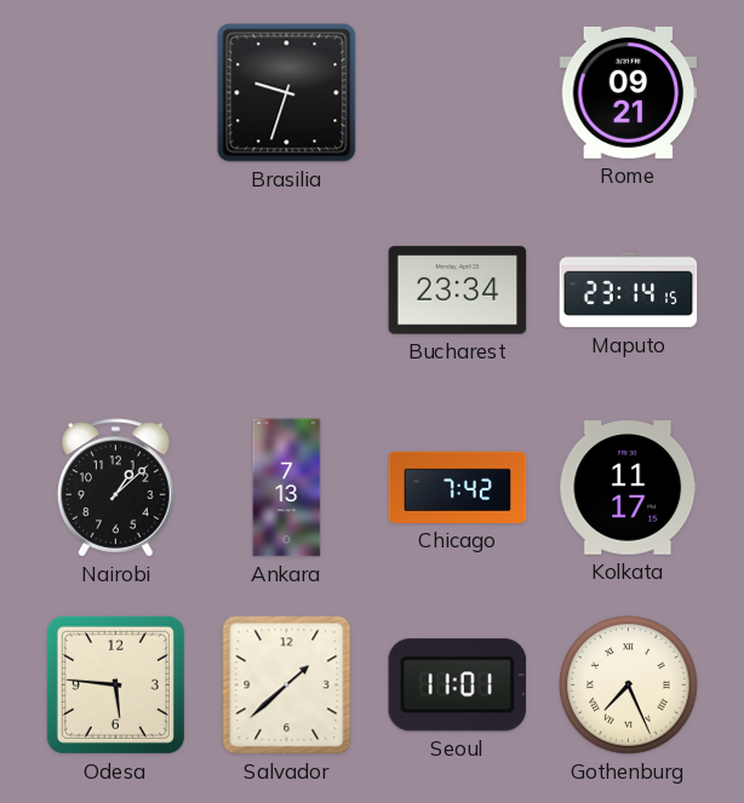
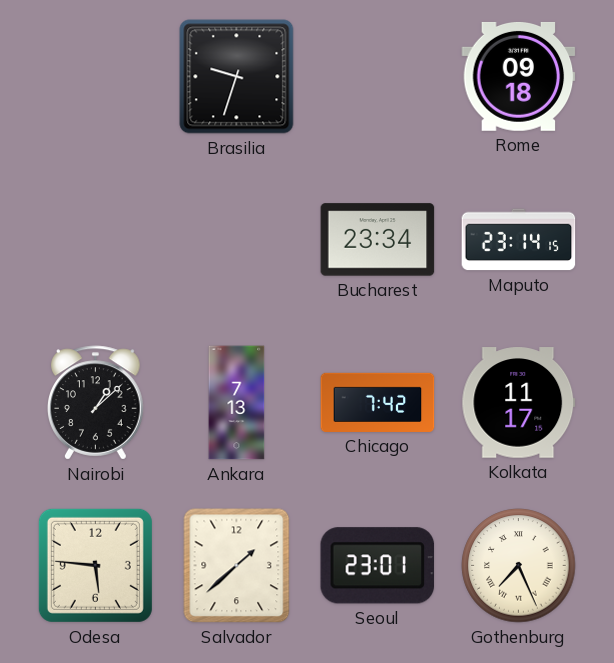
Rome: 09:21 -> 09:18 (519, 76)
Seoul: 11:01 -> 23:01 (378, 566)
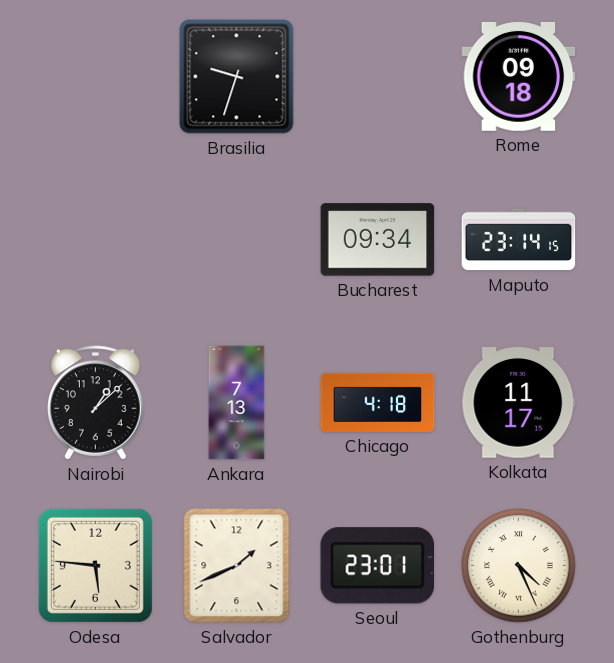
Bucharest: 23:34 -> 09:34 (378, 240)
Chicago: 7:42 -> 4:18 (378, 402)
Salvador: 1:38 -> 1:41 (237, 566)
Gothenburg: 7:26 -> 4:26 (519, 566)
